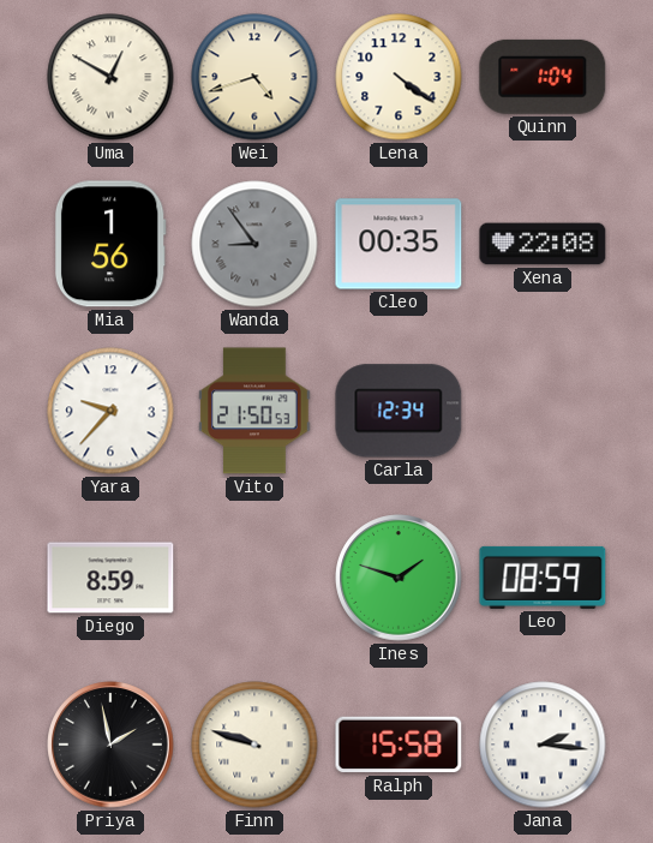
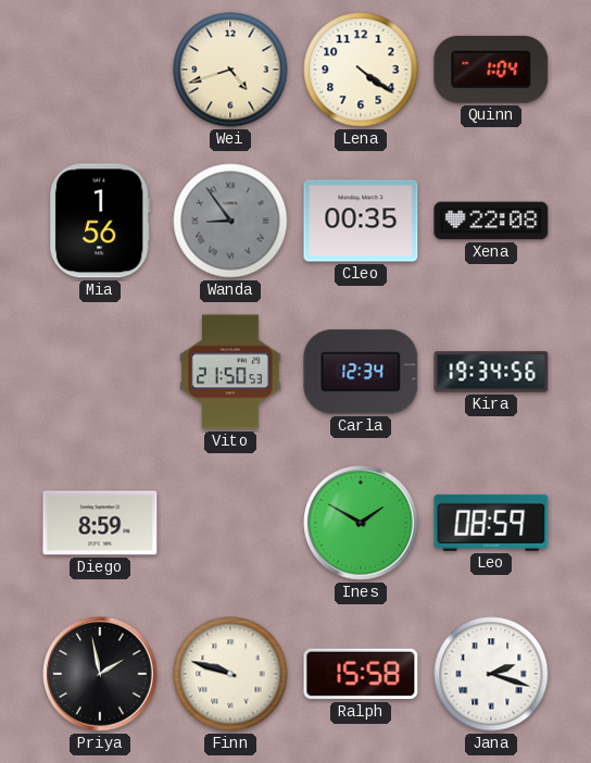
Uma: 12:50 -> none (110, 77)
Yara: 9:37 -> none (110, 411)
Kira: none -> 19:34 (491, 372)
Ines: 1:48 -> 1:50 (361, 523)
Jana: 2:16 -> 2:18 (491, 674)
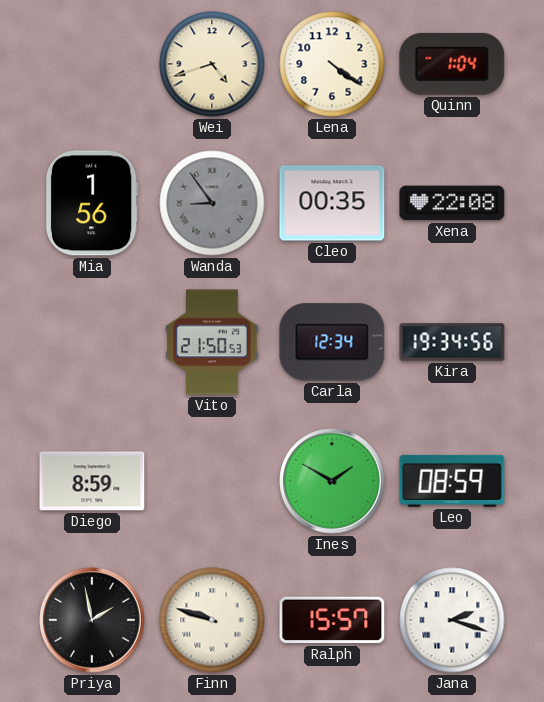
Ralph: 15:58 -> 15:57 (332, 620)
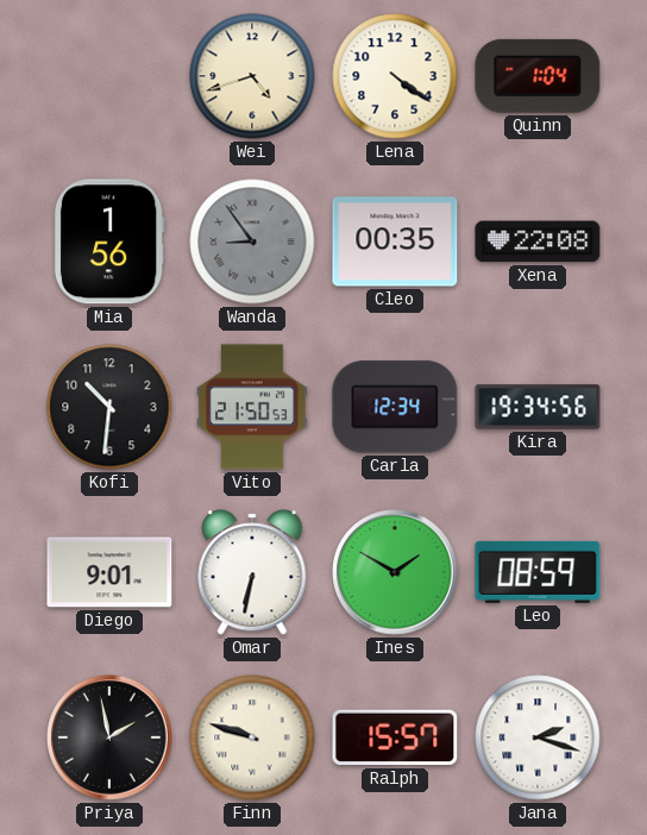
Kofi: none -> 10:31 (109, 407)
Diego: 8:59 -> 9:01 (109, 572)
Omar: none -> 6:32 (252, 572)
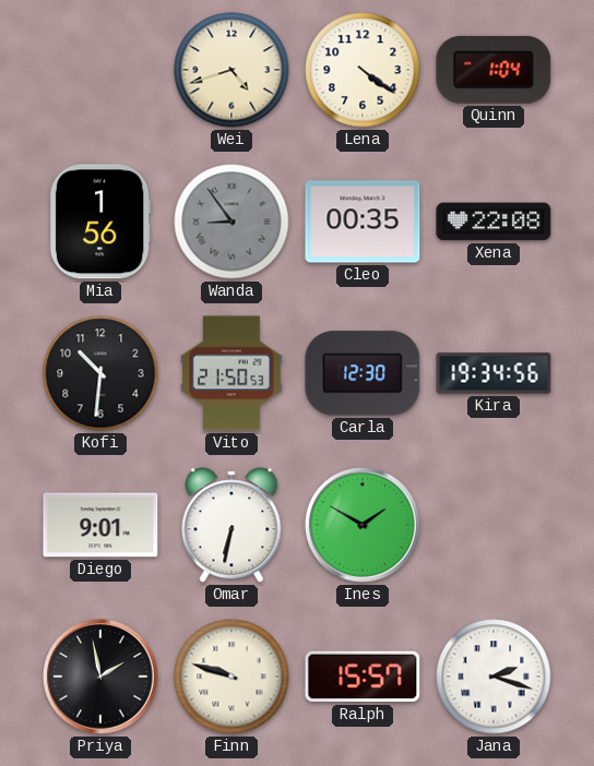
Carla: 12:34 -> 12:30 (363, 373)
Leo: 08:59 -> none (538, 572)
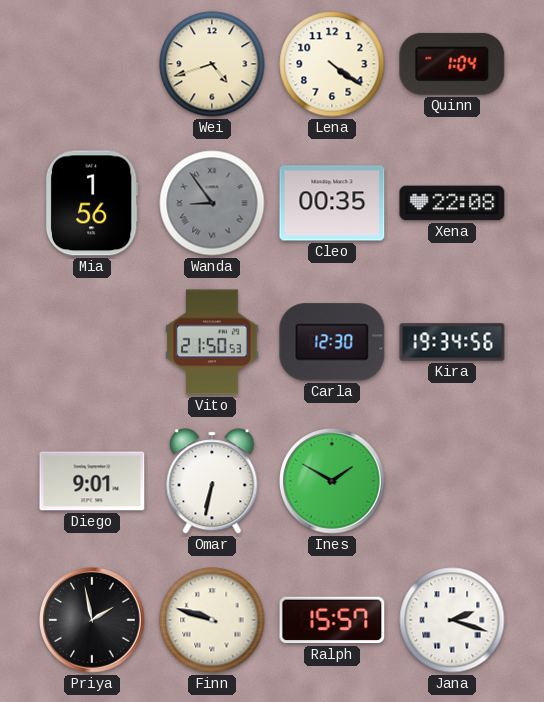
Kofi: 10:31 -> none (100, 373)
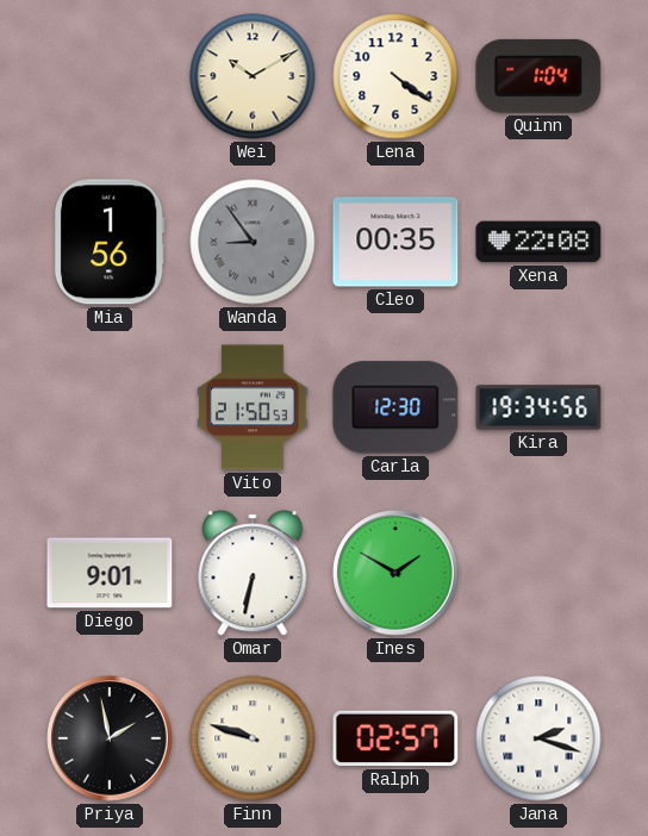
Wei: 4:42 -> 10:10 (253, 76)
Ralph: 15:57 -> 02:57 (395, 738)
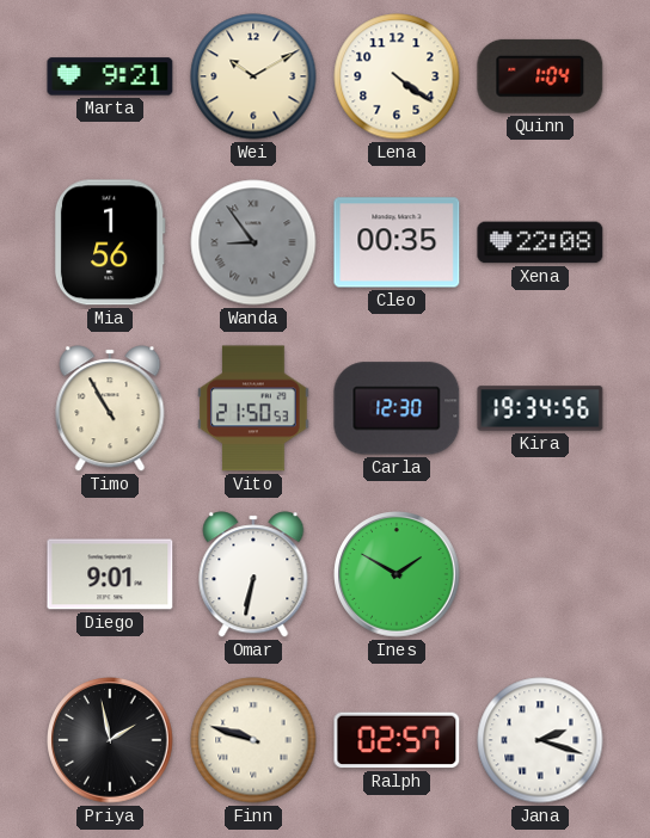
Marta: none -> 9:21 (110, 76)
Timo: none -> 10:55 (110, 408)
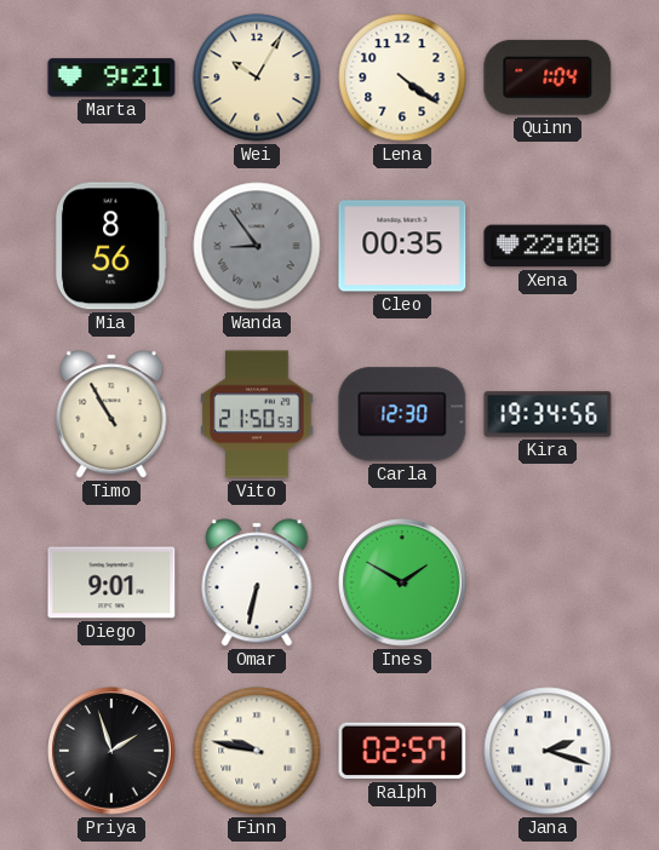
Wei: 10:10 -> 10:05 (257, 77)
Mia: 1:56 -> 8:56 (111, 246)
Priya: 1:58 -> 1:57 (111, 751)
Finn: 9:48 -> 9:47 (257, 751)
